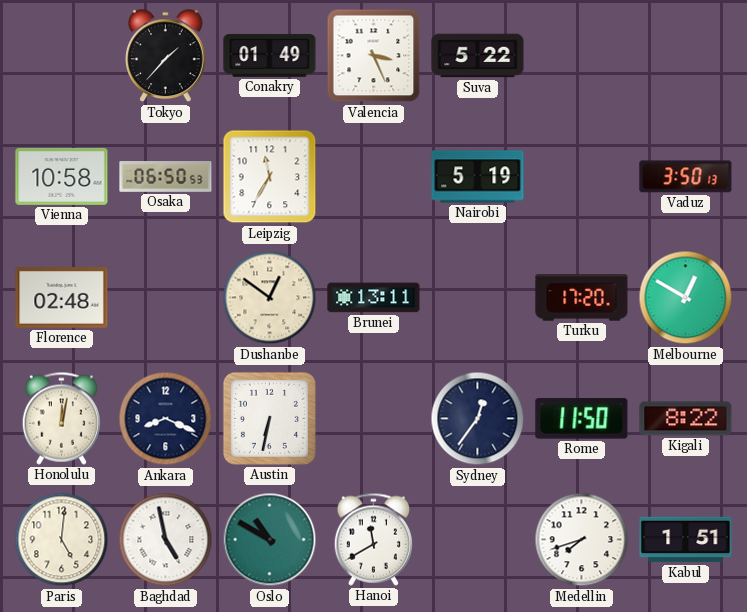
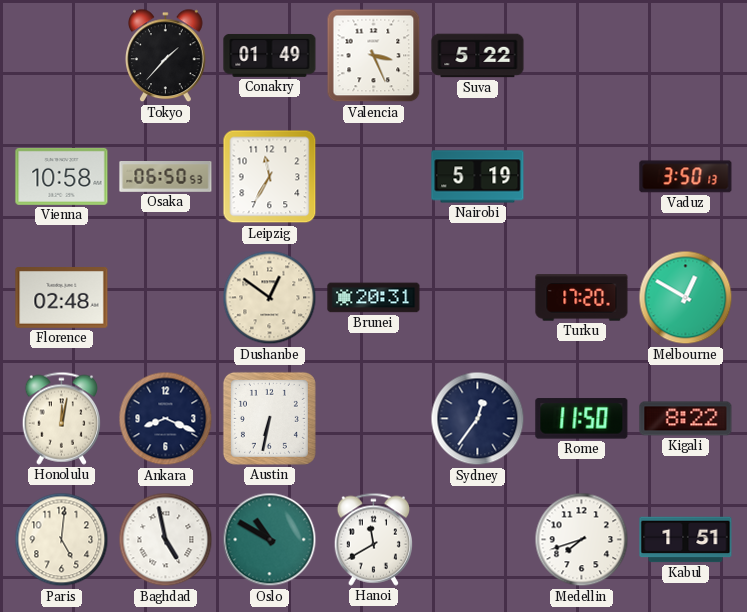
Brunei: 13:11 -> 20:31 (374, 298)
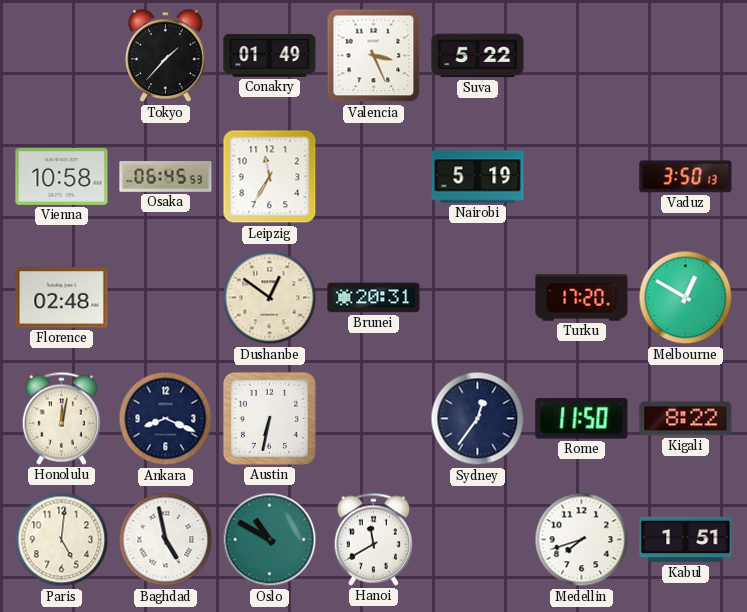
Osaka: 06:50 -> 06:45 (166, 177)
